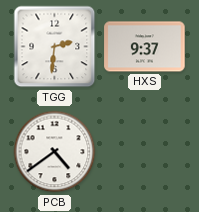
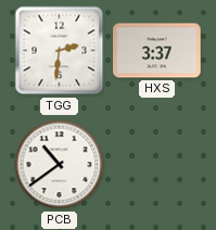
HXS: 9:37 -> 3:37 (157, 51)
PCB: 4:39 -> 10:39 (60, 165)
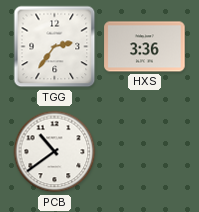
TGG: 2:31 -> 2:36 (55, 47)
HXS: 3:37 -> 3:36 (145, 47)
